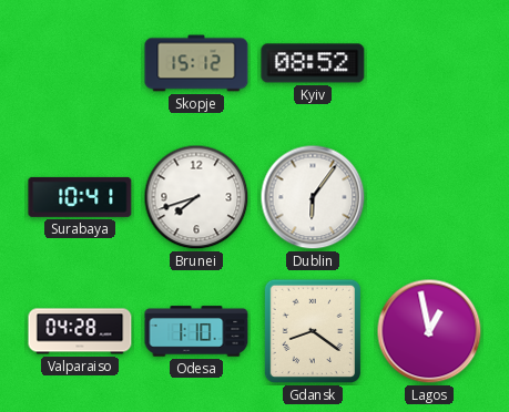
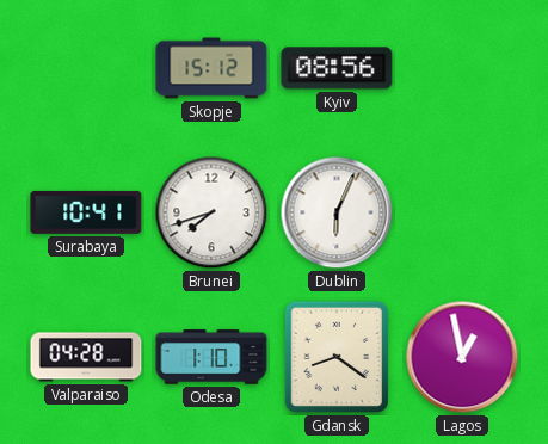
Kyiv: 08:52 -> 08:56 (337, 68)
Dublin: 6:06 -> 6:04 (337, 212)
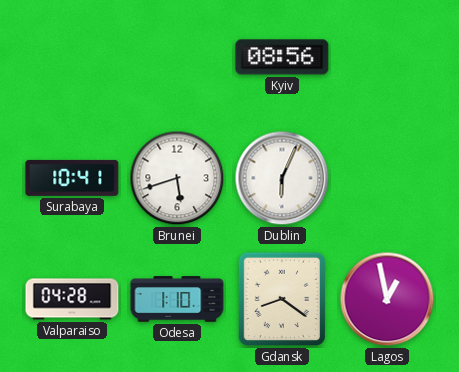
Skopje: 15:12 -> none (211, 68)
Brunei: 7:42 -> 5:42 (177, 178)
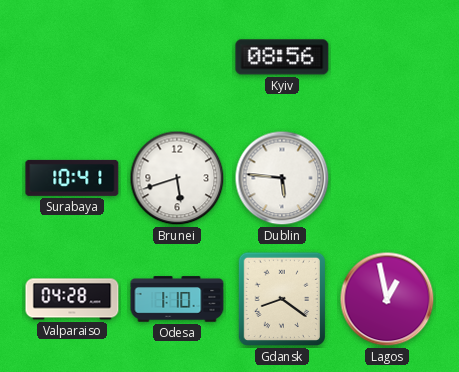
Dublin: 6:04 -> 5:46 (282, 178)
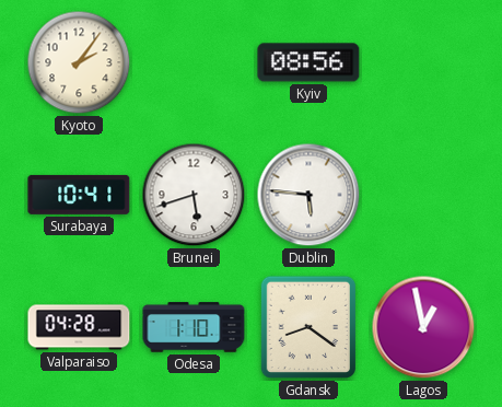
Kyoto: none -> 2:06 (79, 62)
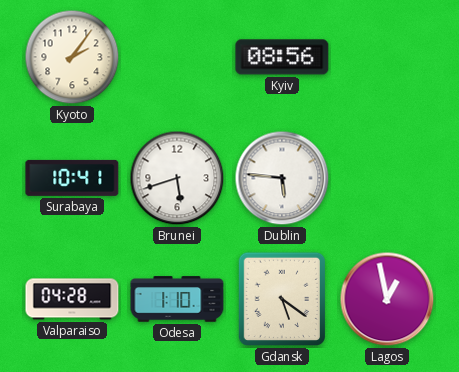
Gdansk: 8:21 -> 5:21 (281, 299)
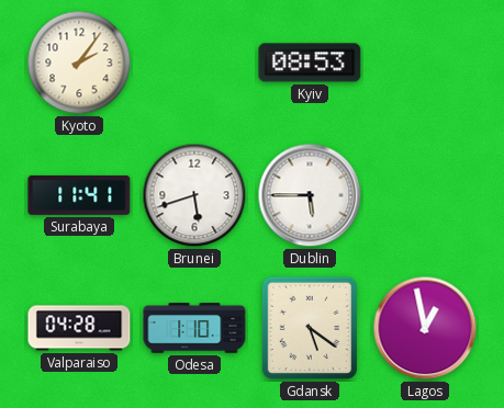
Kyiv: 08:56 -> 08:53 (310, 63)
Surabaya: 10:41 -> 11:41 (79, 195)
Dublin: 5:46 -> 5:45 (310, 195)
